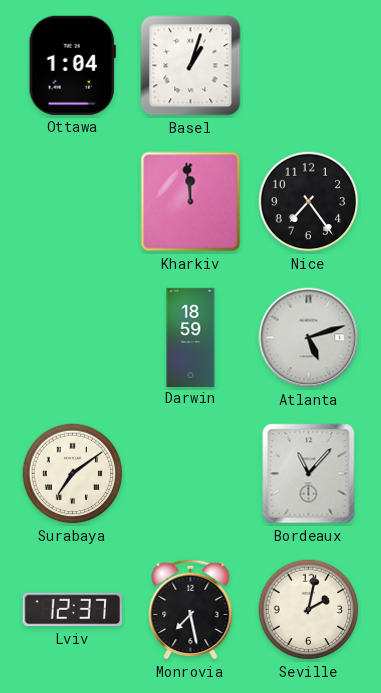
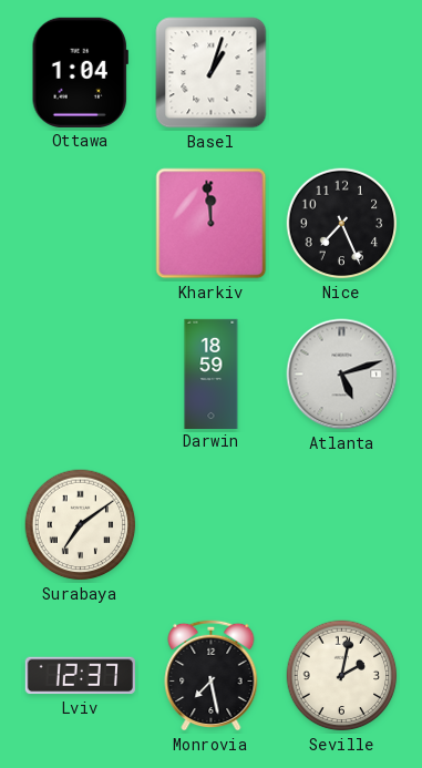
Nice: 7:24 -> 7:26 (342, 224)
Bordeaux: 11:07 -> none (309, 474)
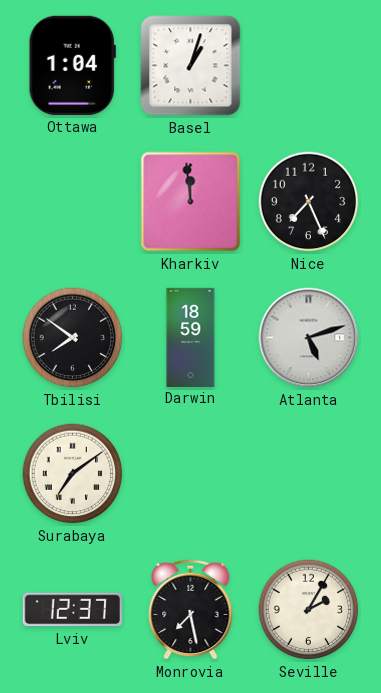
Tbilisi: none -> 7:51 (73, 338)
Seville: 2:02 -> 2:05 (309, 610)
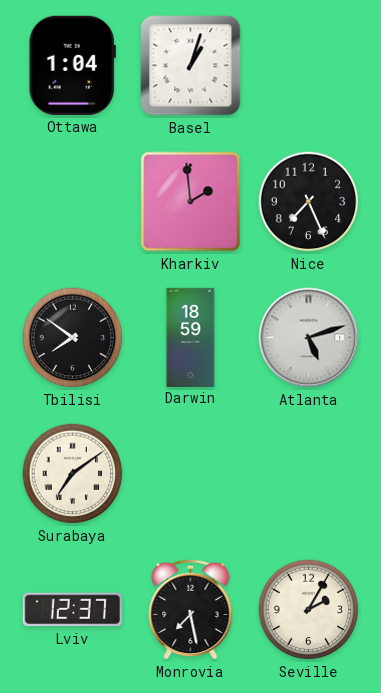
Kharkiv: 11:59 -> 1:59 (191, 202)
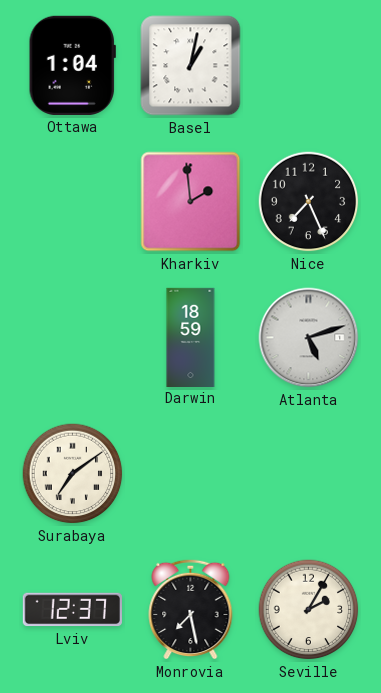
Basel: 1:03 -> 1:02 (191, 66)
Tbilisi: 7:51 -> none (73, 338)
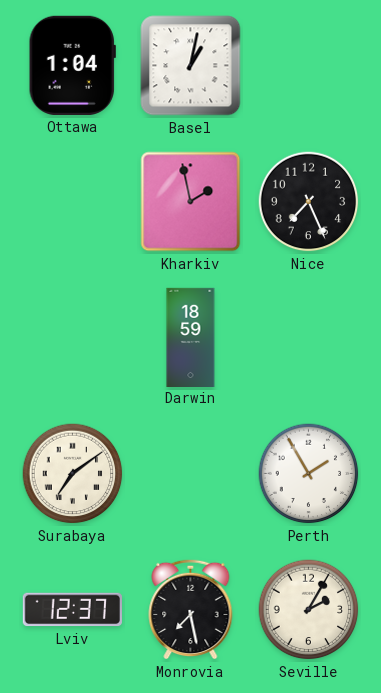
Kharkiv: 1:59 -> 1:58 (191, 202)
Atlanta: 5:12 -> none (309, 338)
Perth: none -> 1:55 (309, 474)
